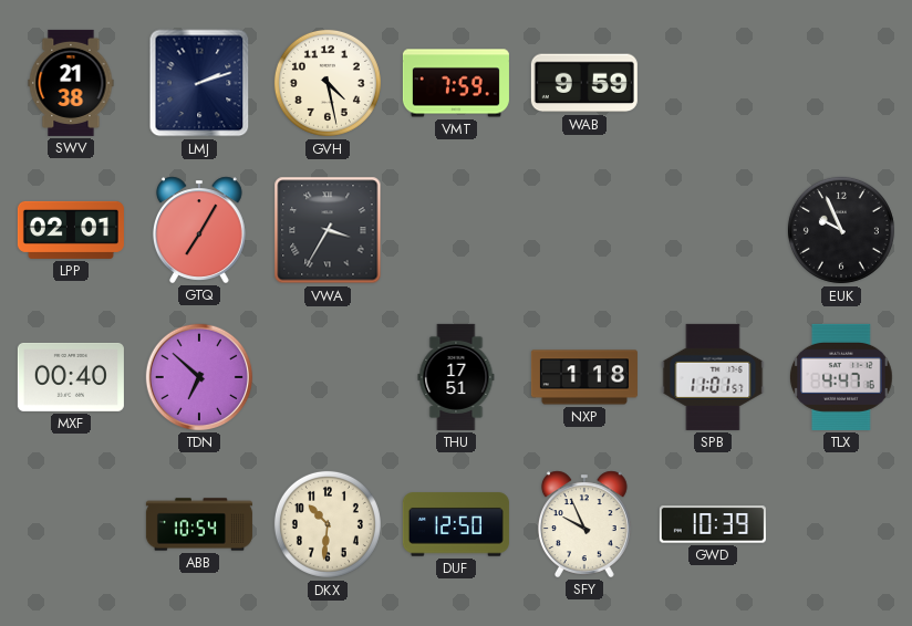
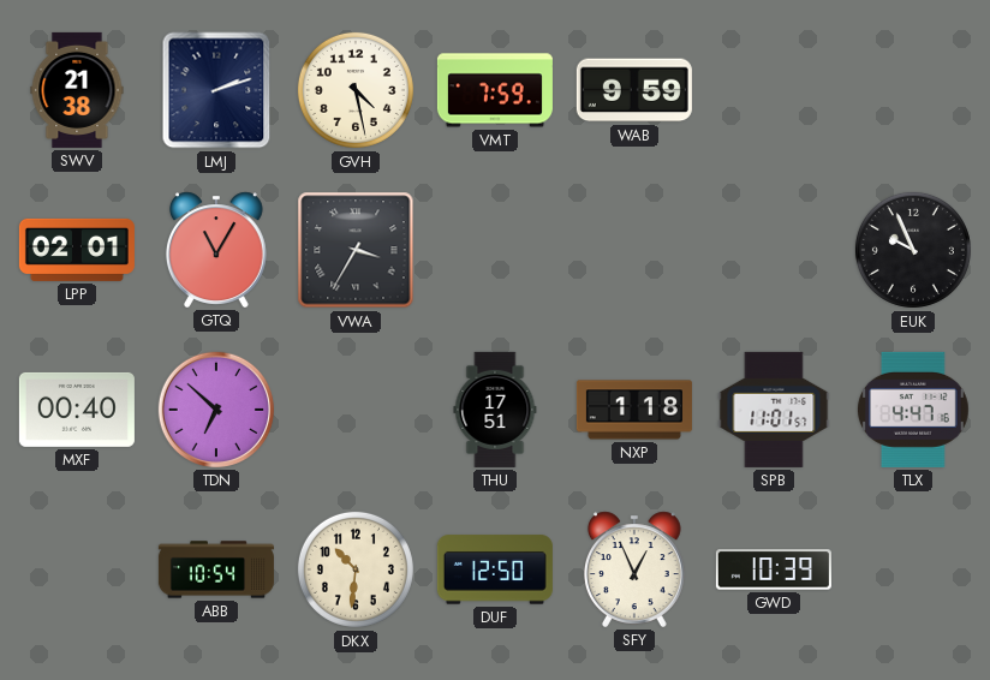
GTQ: 7:05 -> 11:05 (216, 250)
SFY: 9:56 -> 12:56 (634, 569)
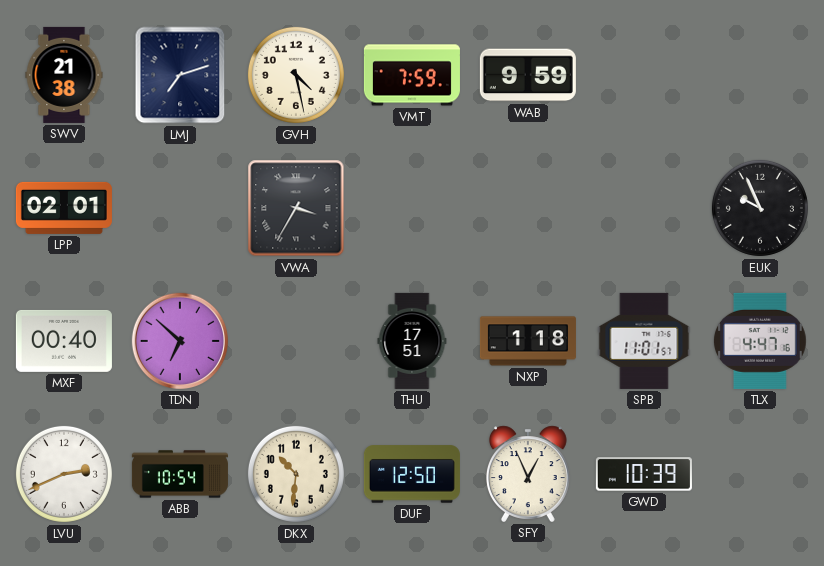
LMJ: 2:12 -> 7:12 (180, 75)
GTQ: 11:05 -> none (216, 250)
LVU: none -> 2:41 (64, 474)
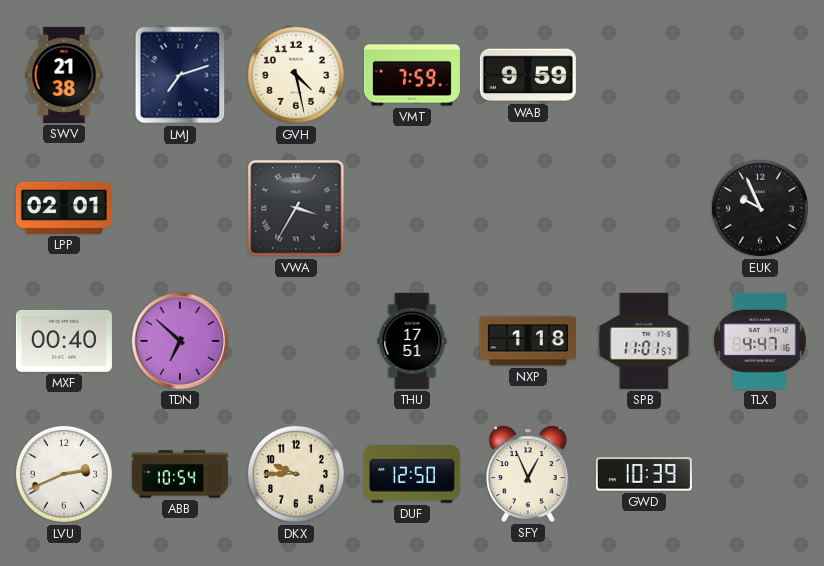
DKX: 10:31 -> 9:45 (296, 474)
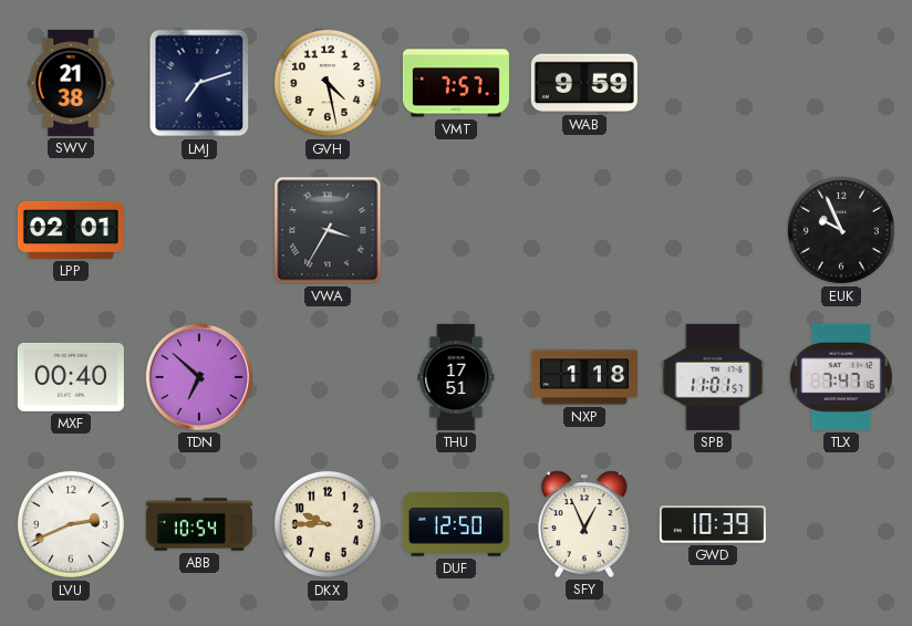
VMT: 7:59 -> 7:57 (456, 83)
TLX: 4:47 -> 7:47 (841, 377)
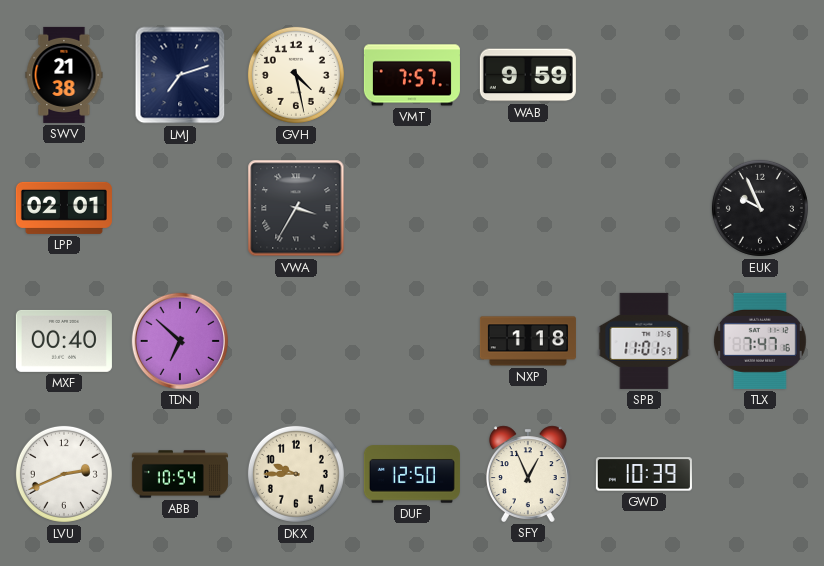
THU: 17:51 -> none (456, 377)
